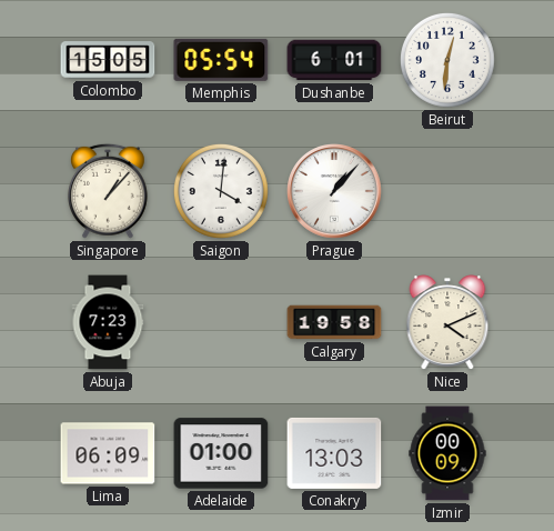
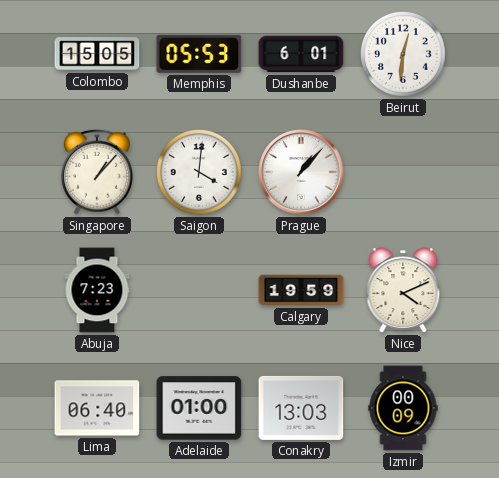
Memphis: 05:54 -> 05:53 (199, 54)
Calgary: 19:58 -> 19:59 (301, 290)
Lima: 06:09 -> 06:40 (97, 408)
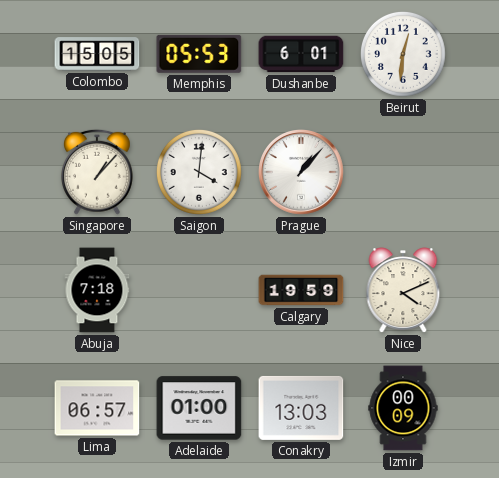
Abuja: 7:23 -> 7:18 (97, 290)
Lima: 06:40 -> 06:57 (97, 408)
